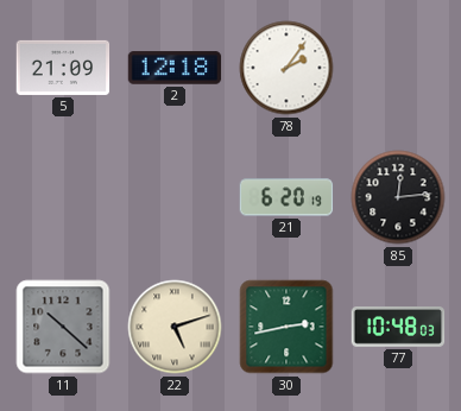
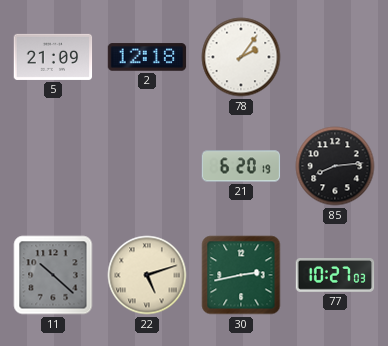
85: 12:14 -> 8:14 (335, 166)
77: 10:48 -> 10:27 (335, 276)
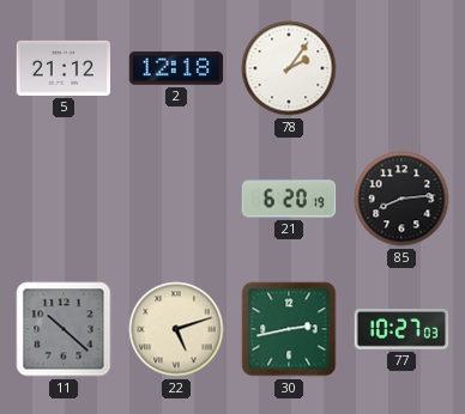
5: 21:09 -> 21:12 (64, 68)
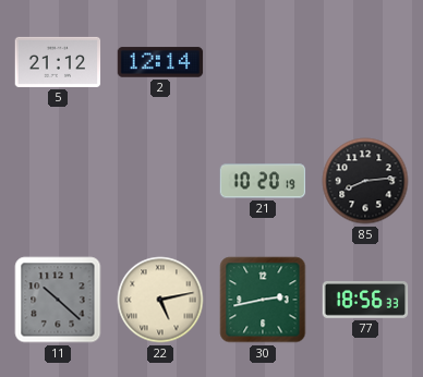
2: 12:18 -> 12:14 (160, 62)
78: 2:06 -> none (289, 68)
21: 6:20 -> 10:20 (263, 181)
22: 5:12 -> 5:13 (160, 300)
77: 10:27 -> 18:56 (365, 301)
